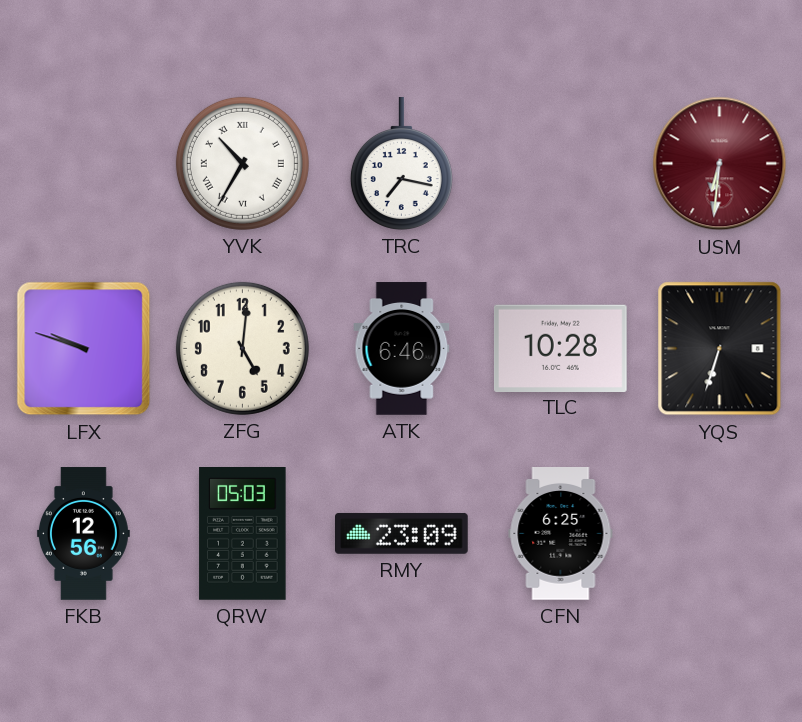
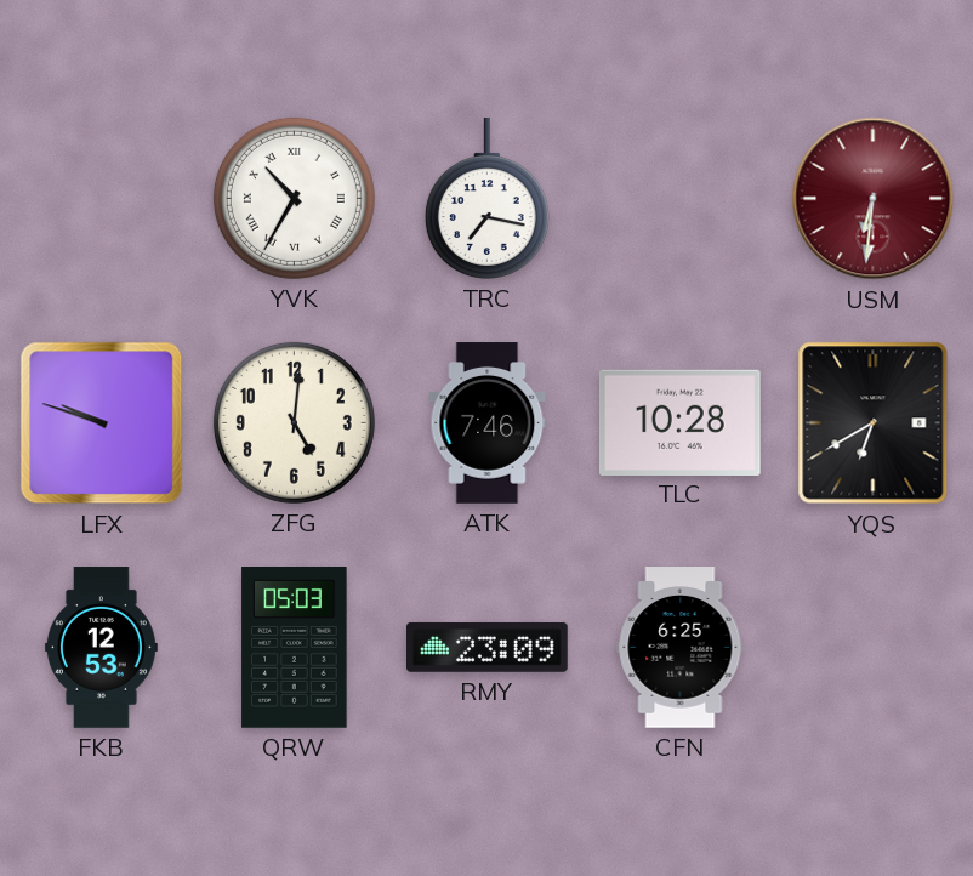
ATK: 6:46 -> 7:46 (488, 423)
YQS: 6:33 -> 6:40 (874, 423)
FKB: 12:56 -> 12:53 (101, 648)
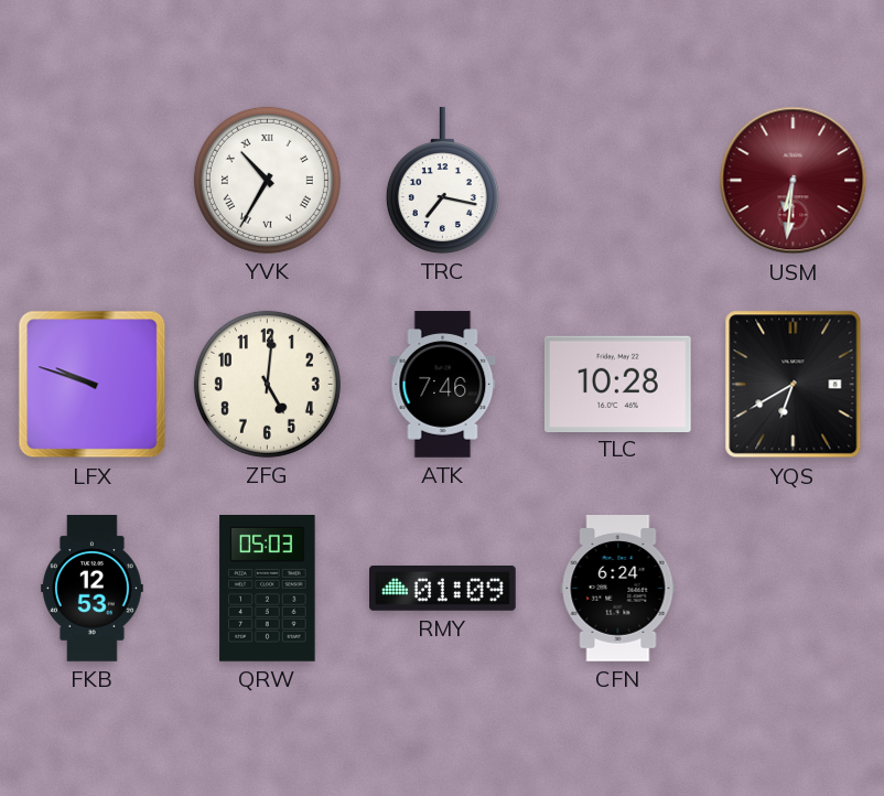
RMY: 23:09 -> 01:09 (443, 589)
CFN: 6:25 -> 6:24 (618, 589)
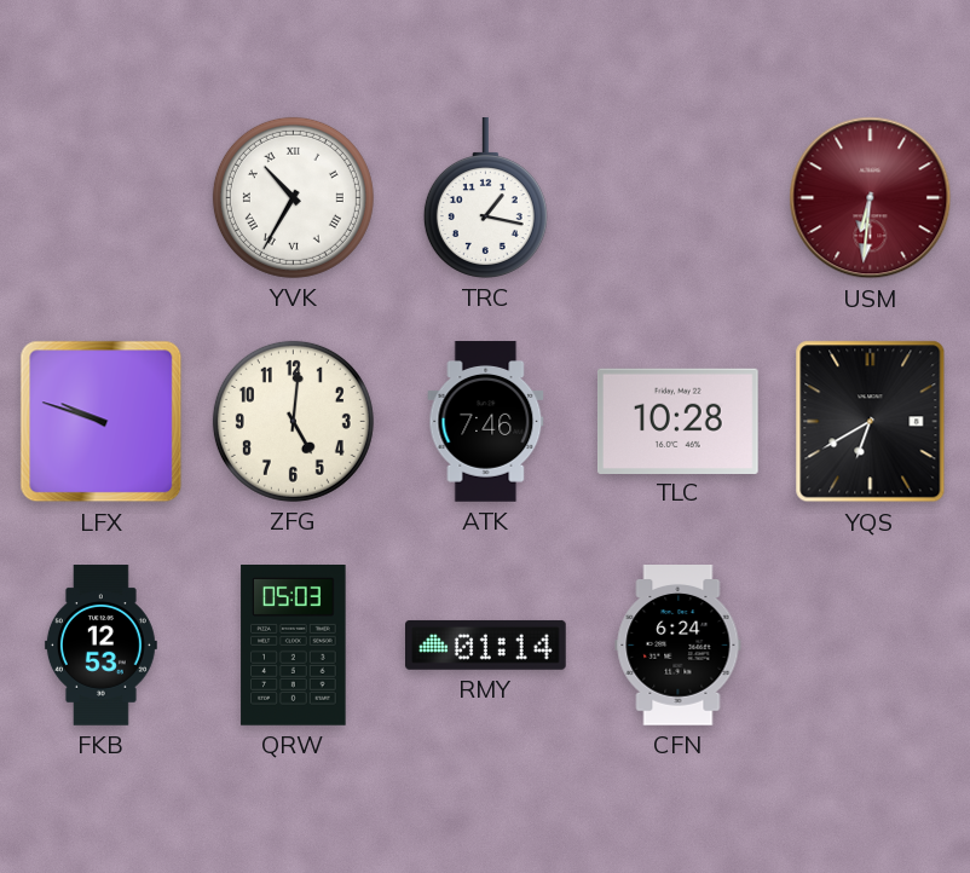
TRC: 7:17 -> 1:17 (485, 198)
RMY: 01:09 -> 01:14 (486, 646)
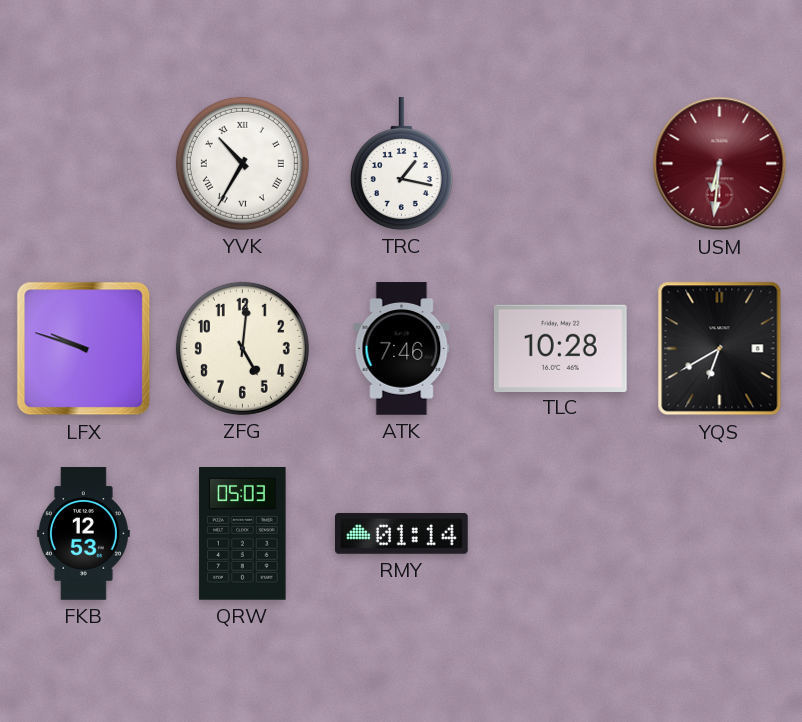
CFN: 6:24 -> none (679, 646)
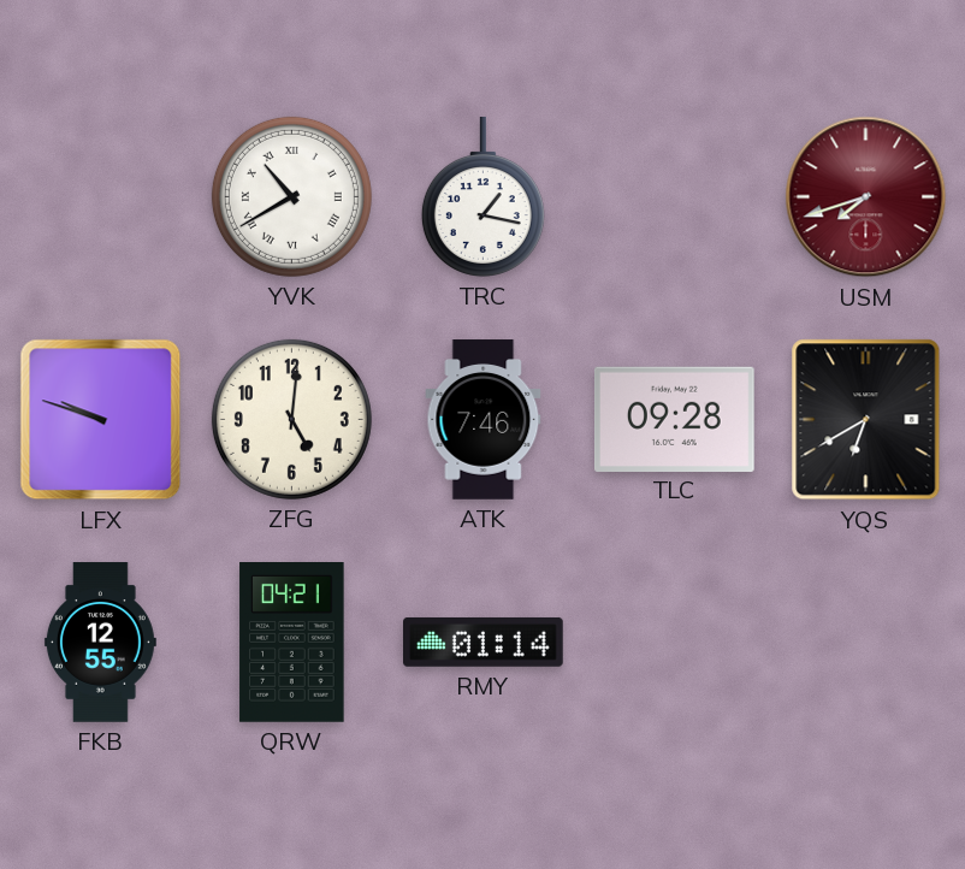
YVK: 10:35 -> 10:40 (291, 196)
USM: 6:31 -> 7:42 (866, 197)
TLC: 10:28 -> 09:28 (675, 419)
FKB: 12:53 -> 12:55 (100, 643)
QRW: 05:03 -> 04:21 (292, 643)
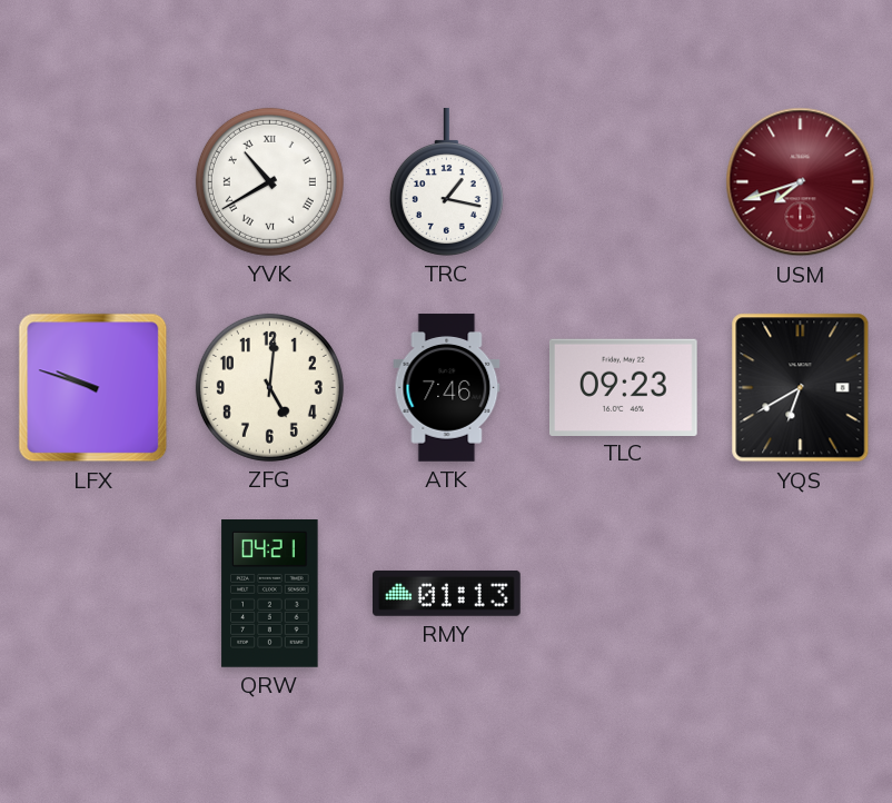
TLC: 09:28 -> 09:23 (624, 387)
FKB: 12:55 -> none (100, 643)
RMY: 01:14 -> 01:13 (447, 594)
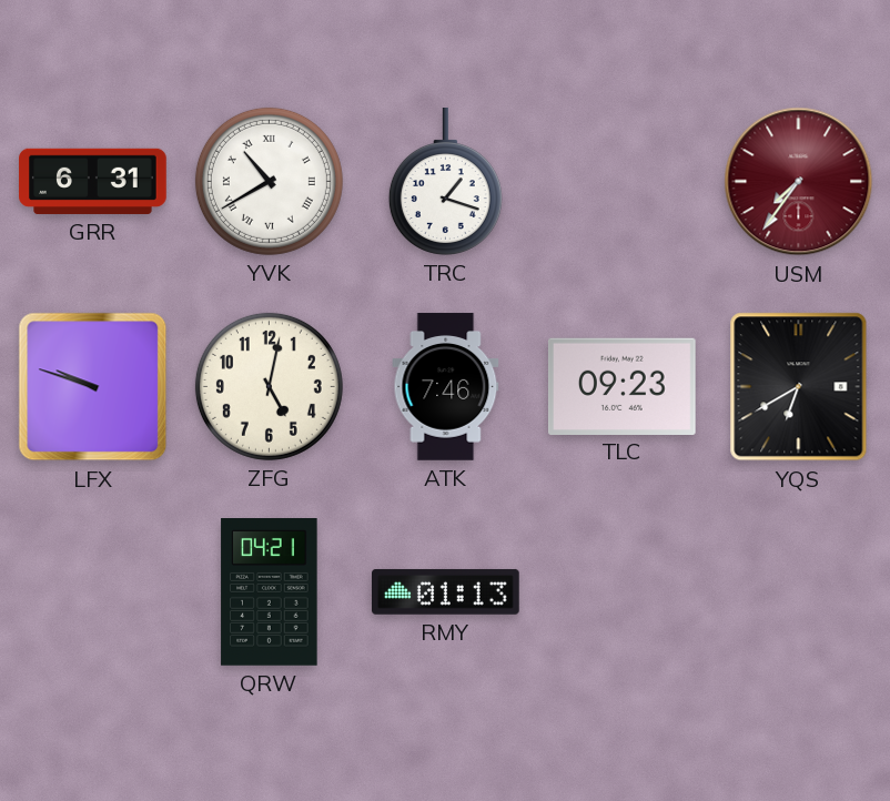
GRR: none -> 6:31 (93, 181)
TRC: 1:17 -> 1:18 (445, 182)
USM: 7:42 -> 7:36 (799, 182)
ZFG: 5:01 -> 5:02 (269, 386)
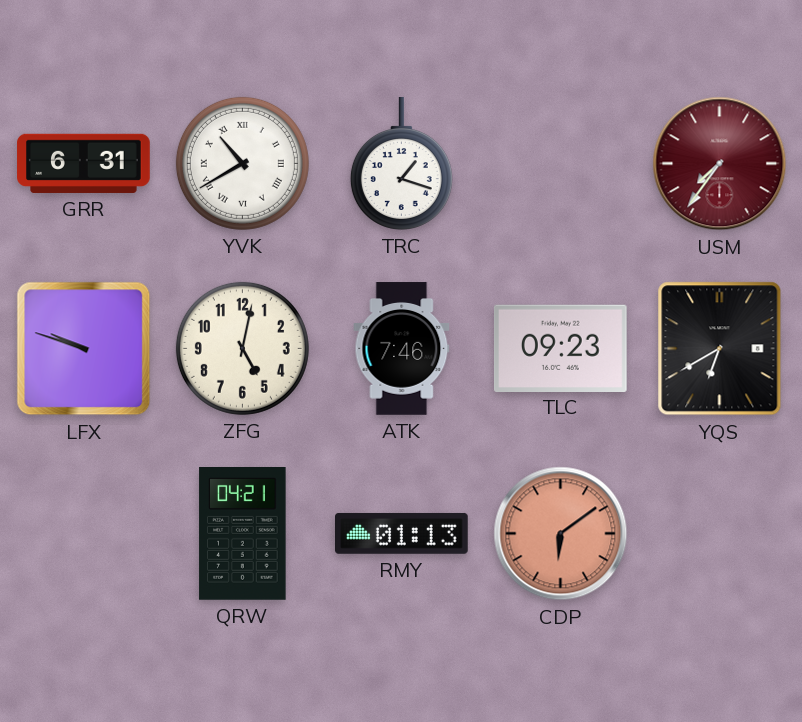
CDP: none -> 6:09 (561, 534)
